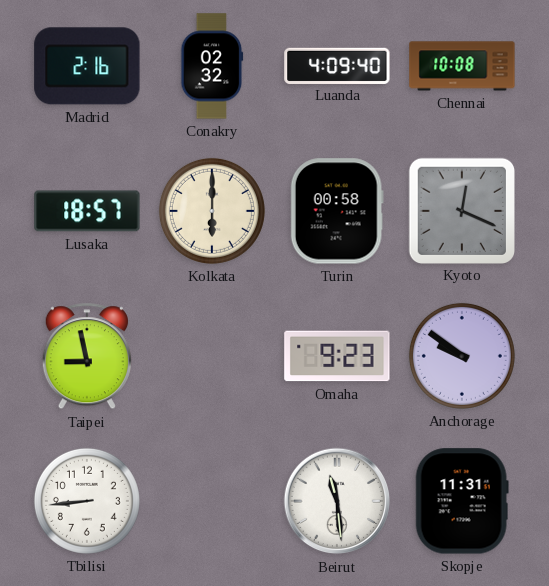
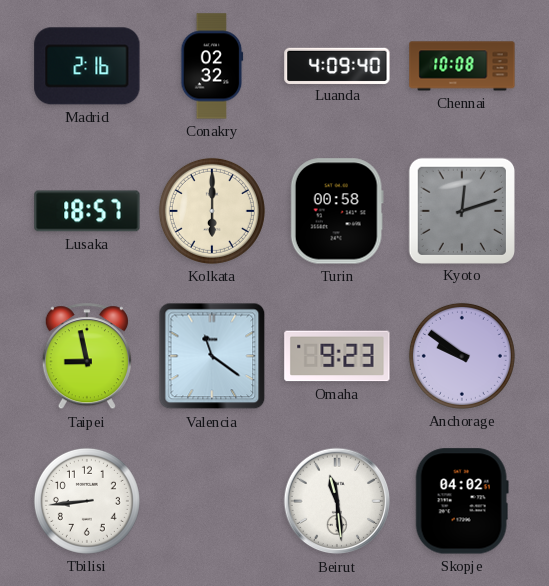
Kyoto: 12:19 -> 12:12 (461, 210)
Valencia: none -> 11:21 (212, 356)
Skopje: 11:31 -> 04:02 (462, 501)
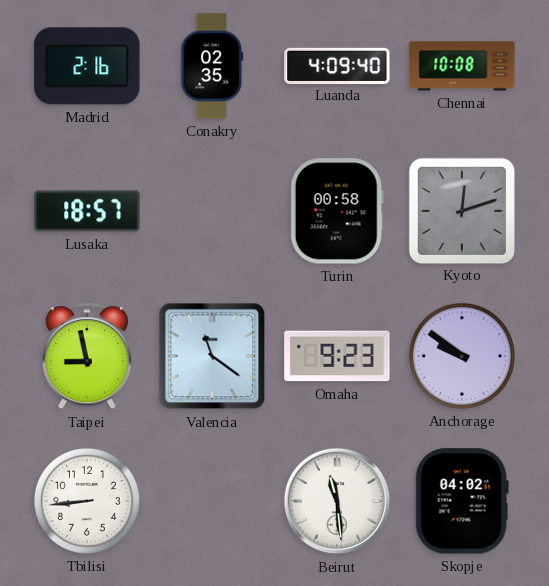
Conakry: 02:32 -> 02:35 (212, 66)
Kolkata: 6:00 -> none (212, 211)
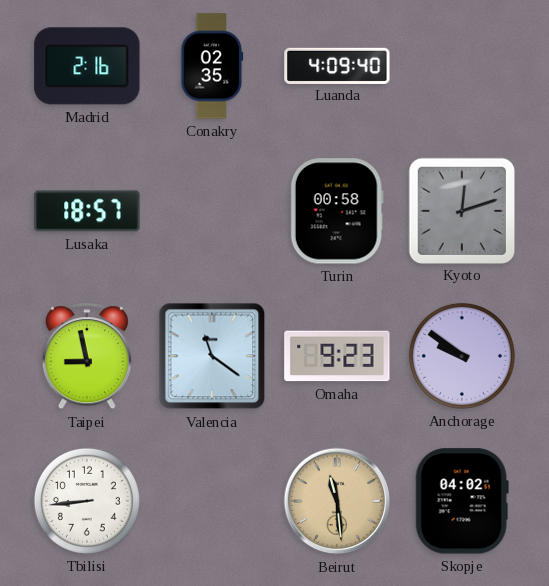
Chennai: 10:08 -> none (462, 66)
Beirut dial: white -> champagne (337, 501)
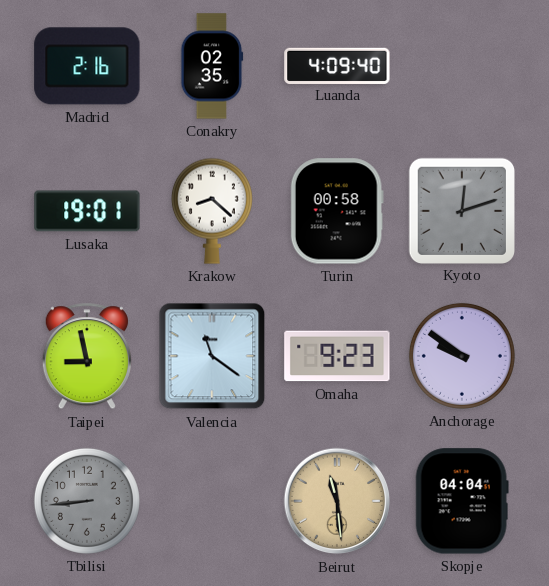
Lusaka: 18:57 -> 19:01 (87, 211)
Krakow: none -> 8:22 (212, 211)
Tbilisi dial: white -> grey (87, 501)
Skopje: 04:02 -> 04:04 (462, 501)
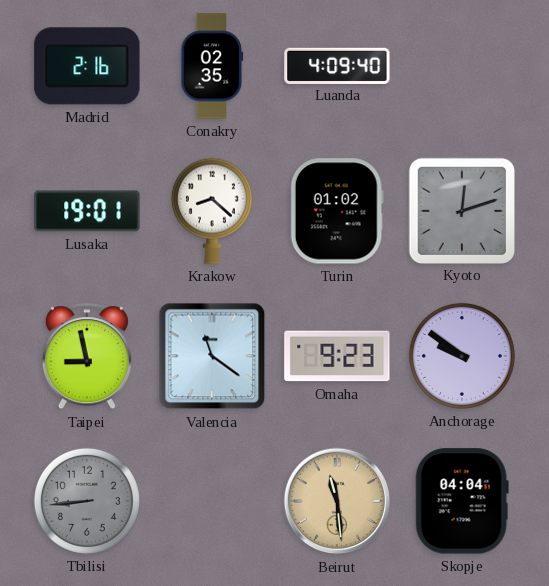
Turin: 00:58 -> 01:02 (337, 211)
